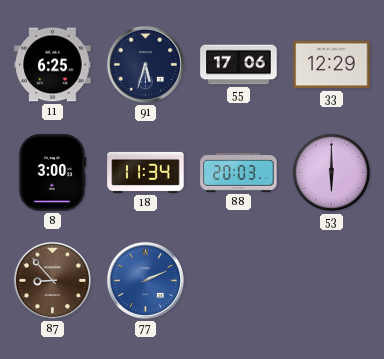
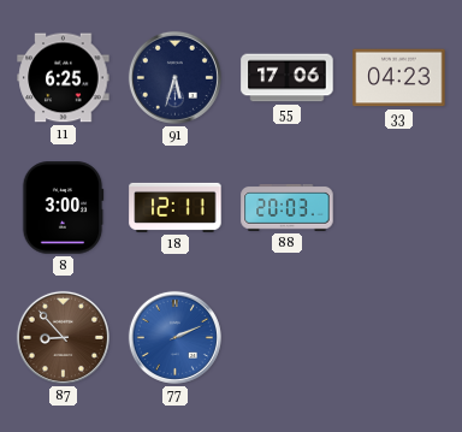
33: 12:29 -> 04:23 (399, 78)
18: 11:34 -> 12:11 (176, 207)
53: 6:00 -> none (332, 173)
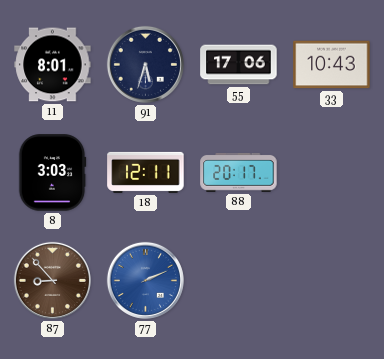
11: 6:25 -> 8:01 (53, 65)
33: 04:23 -> 10:43 (332, 65)
8: 3:00 -> 3:03 (52, 173)
88: 20:03 -> 20:17 (239, 173)
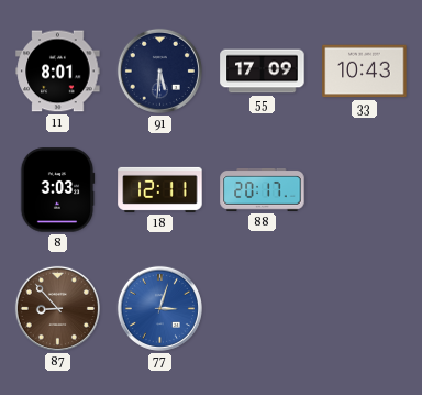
91: 5:33 -> 5:31 (159, 70)
55: 17:06 -> 17:09 (263, 72)
77: 2:11 -> 3:03 (159, 308)
